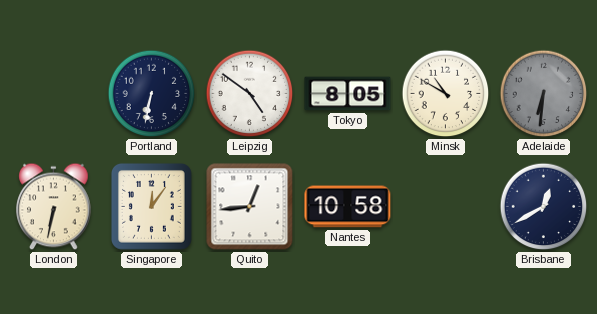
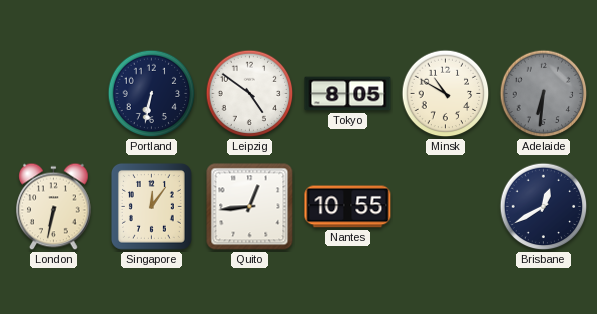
Nantes: 10:58 -> 10:55 (348, 207)
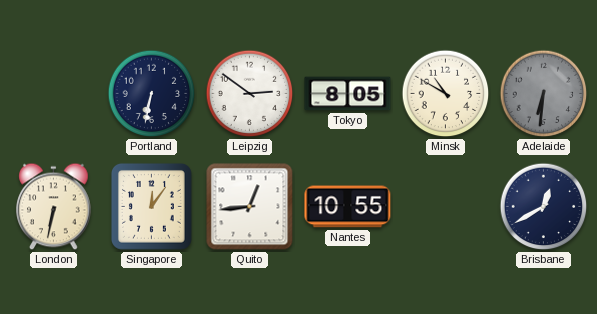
Leipzig: 4:51 -> 2:51 (250, 94)
